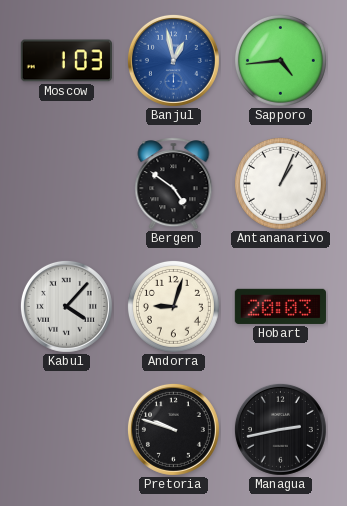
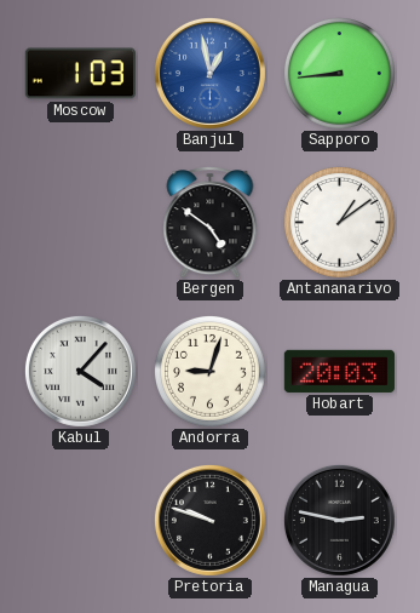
Sapporo: 4:44 -> 8:44 (339, 73)
Antananarivo: 1:04 -> 1:09 (339, 222)
Managua: 2:43 -> 2:47 (339, 520)
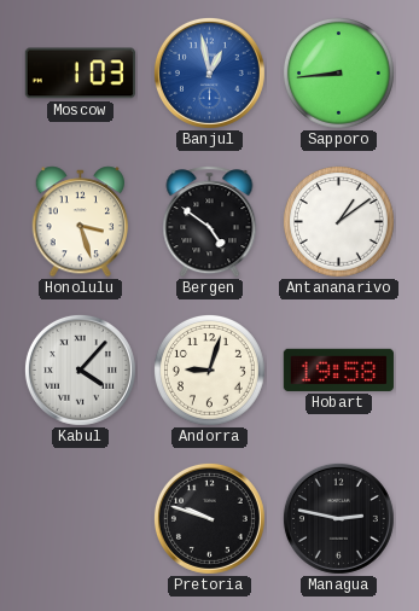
Honolulu: none -> 3:27 (81, 222)
Hobart: 20:03 -> 19:58 (338, 369)
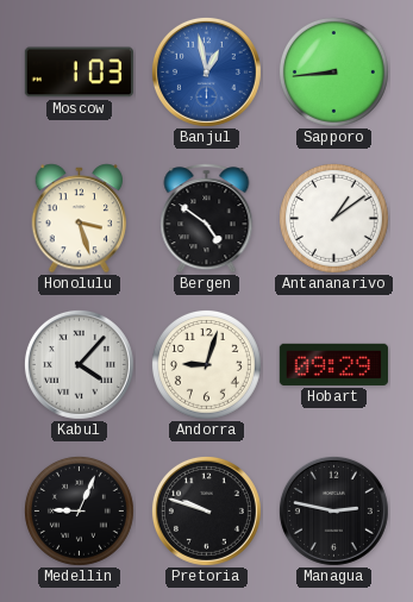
Hobart: 19:58 -> 09:29 (333, 364)
Medellin: none -> 9:04 (79, 510)
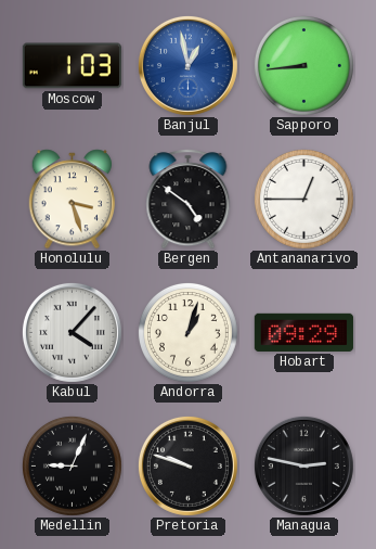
Antananarivo: 1:09 -> 12:45 (303, 199)
Andorra: 9:03 -> 1:03 (187, 332)
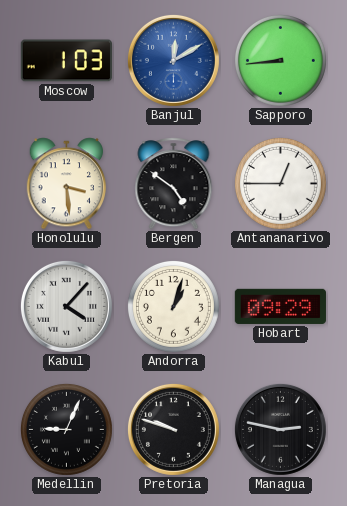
Banjul: 12:58 -> 12:10 (173, 60)
Honolulu: 3:27 -> 3:29 (67, 184)
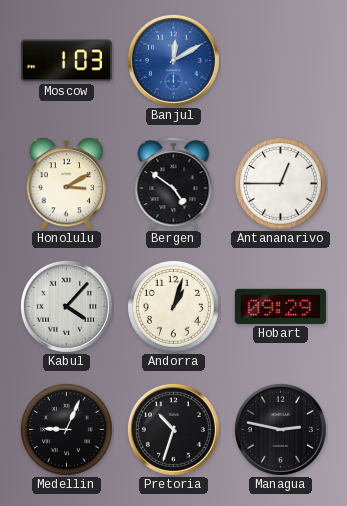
Sapporo: 8:44 -> none (280, 60)
Honolulu: 3:29 -> 3:10 (67, 184)
Pretoria: 9:48 -> 10:33 (173, 429)
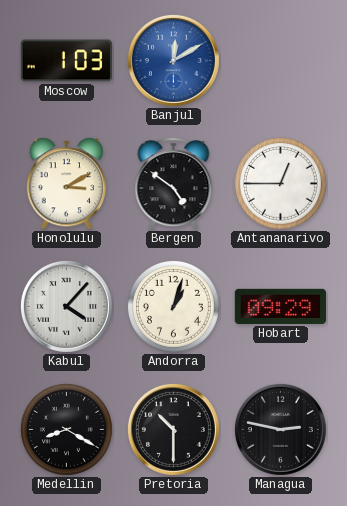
Medellin: 9:04 -> 8:20 (66, 429)
Pretoria: 10:33 -> 10:30 (173, 429)
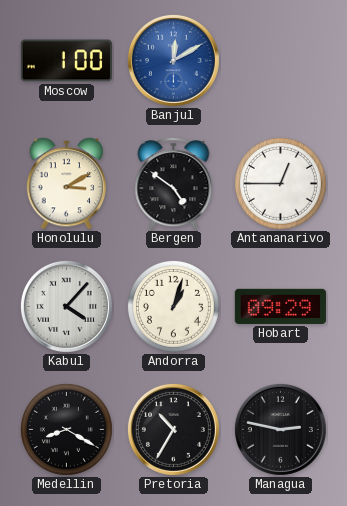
Moscow: 1:03 -> 1:00 (66, 61)
Pretoria: 10:30 -> 10:35 (173, 429)
